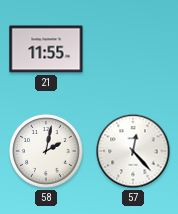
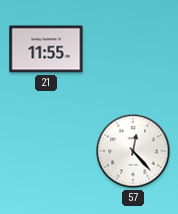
58: 2:02 -> none (46, 151)
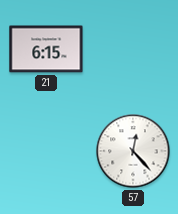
21: 11:55 -> 6:15 (46, 49)
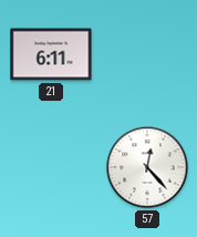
21: 6:15 -> 6:11 (51, 54)
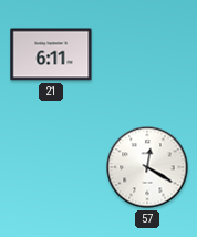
57: 12:23 -> 12:20 (147, 167)
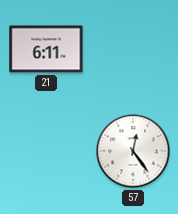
57: 12:20 -> 12:24 (133, 151)
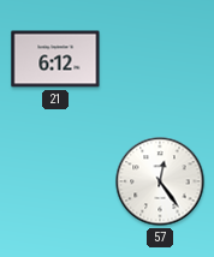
21: 6:11 -> 6:12 (55, 59)
